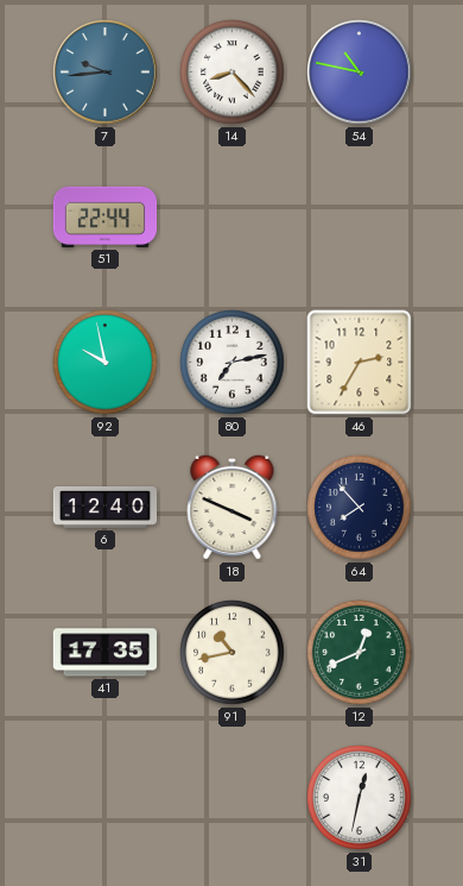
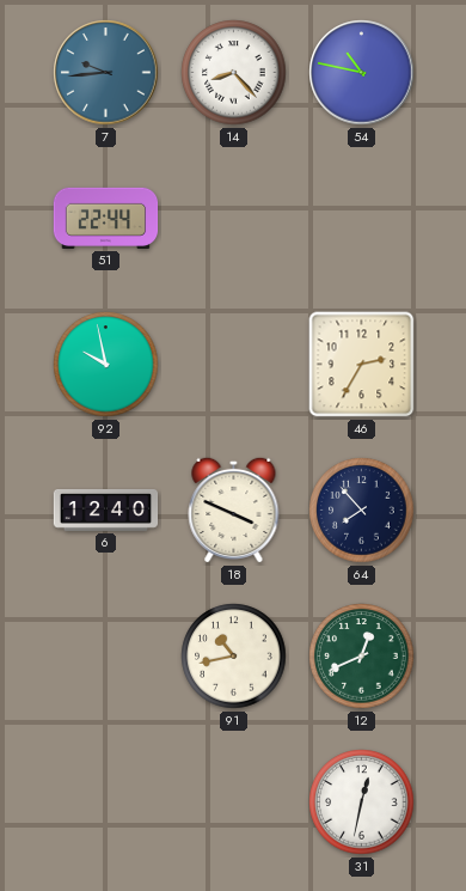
80: 7:13 -> none (233, 363)
41: 17:35 -> none (106, 653)
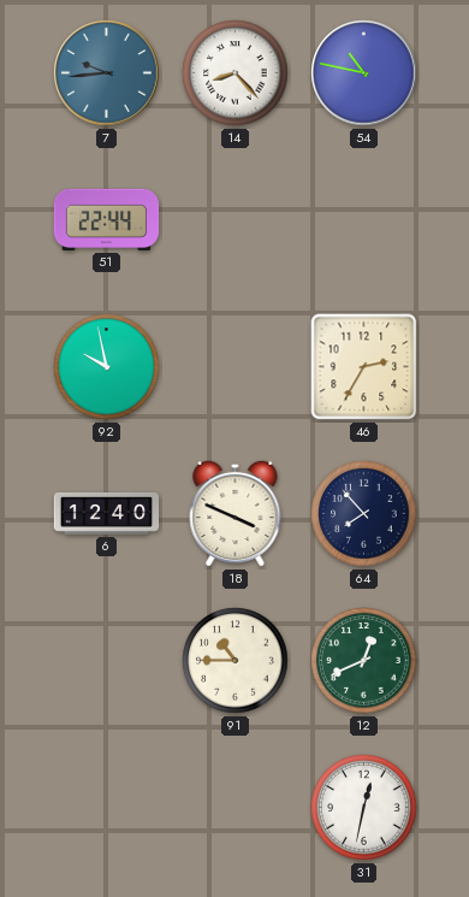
91: 10:43 -> 10:45 (236, 661)
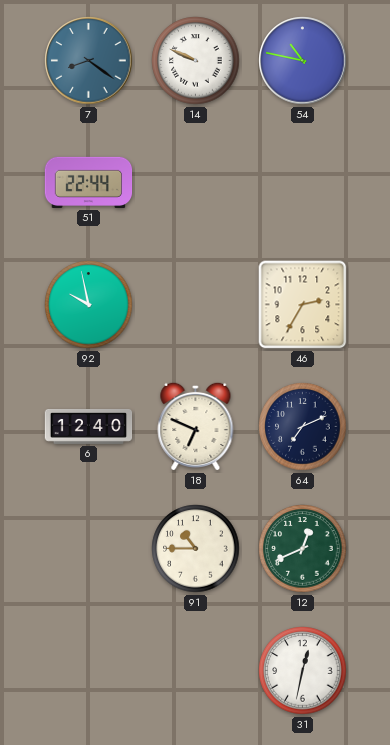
7: 9:44 -> 8:21 (89, 61)
14: 8:23 -> 9:49 (196, 61)
18: 3:49 -> 6:49 (196, 426)
64: 7:53 -> 7:11 (303, 427)
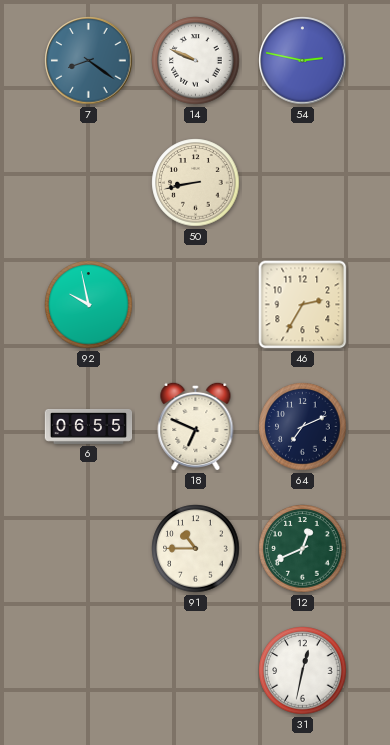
54: 10:47 -> 2:47 (303, 61)
51: 22:44 -> none (89, 182)
50: none -> 8:43 (196, 183)
6: 12:40 -> 06:55 (89, 427)
